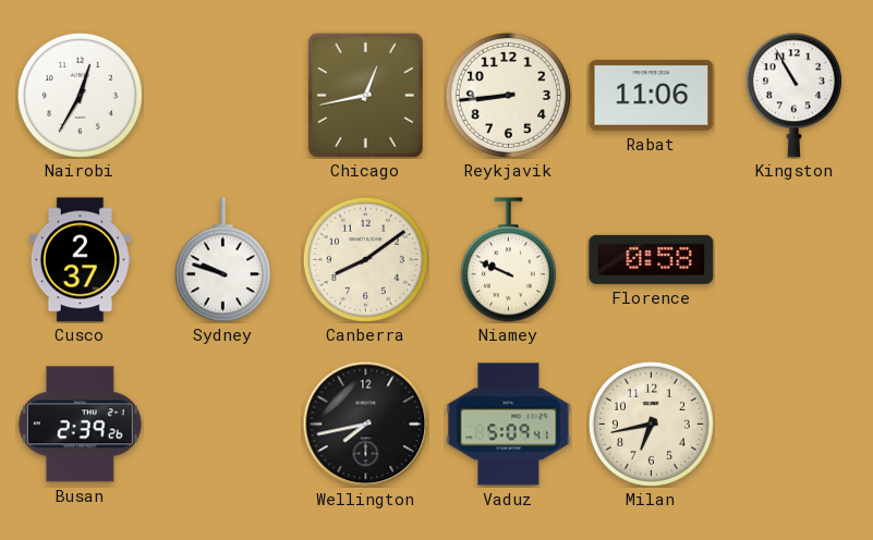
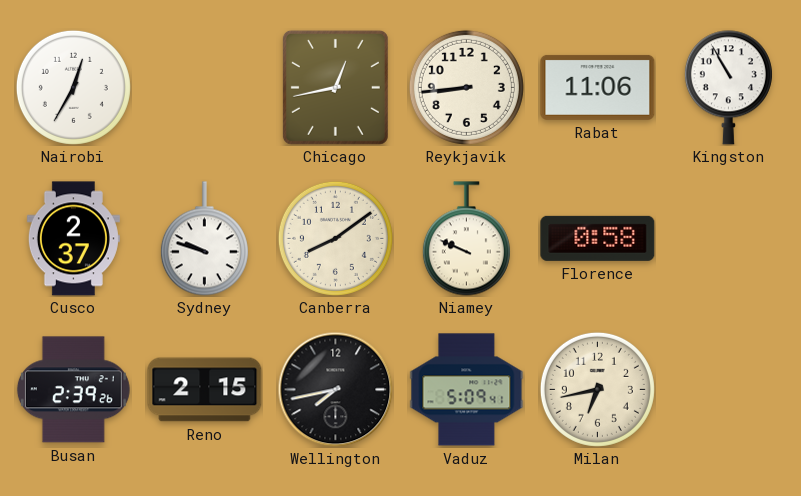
Reno: none -> 2:15 (205, 390)
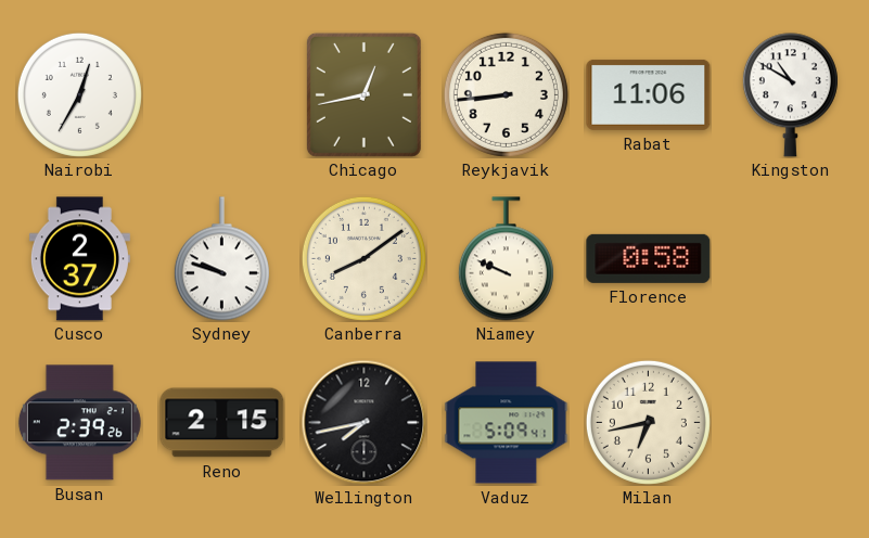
Kingston: 10:55 -> 10:50 (790, 95)
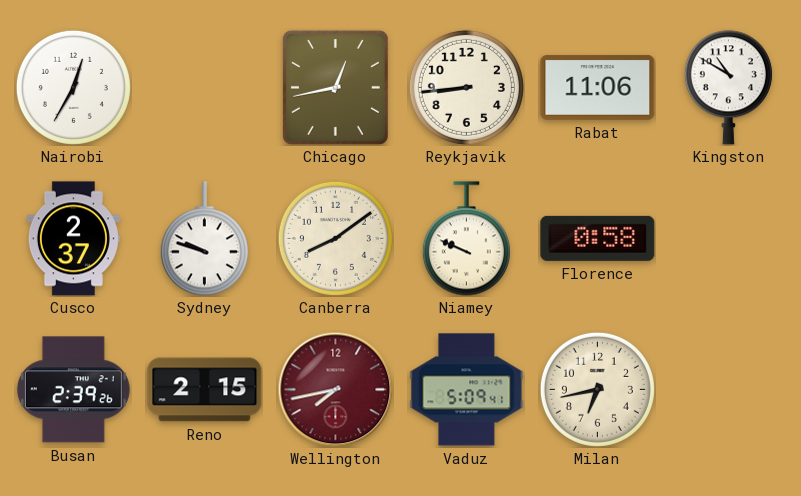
Wellington dial: black -> burgundy (335, 389)
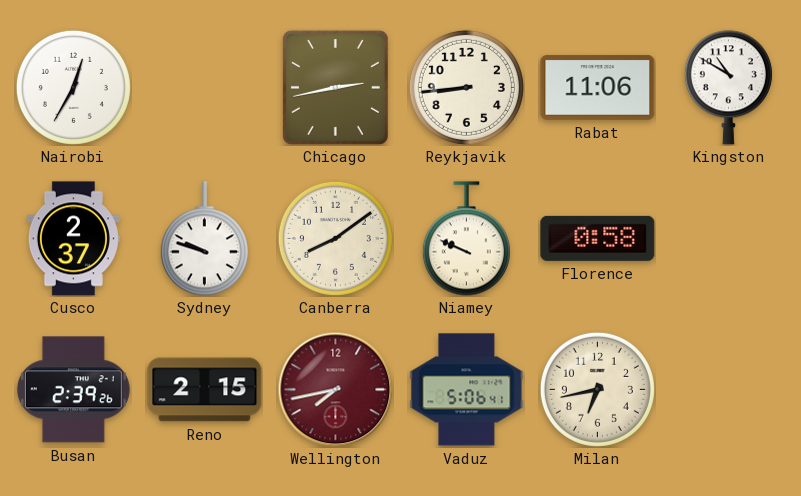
Chicago: 12:43 -> 2:43 (335, 87)
Vaduz: 5:09 -> 5:06 (467, 390)
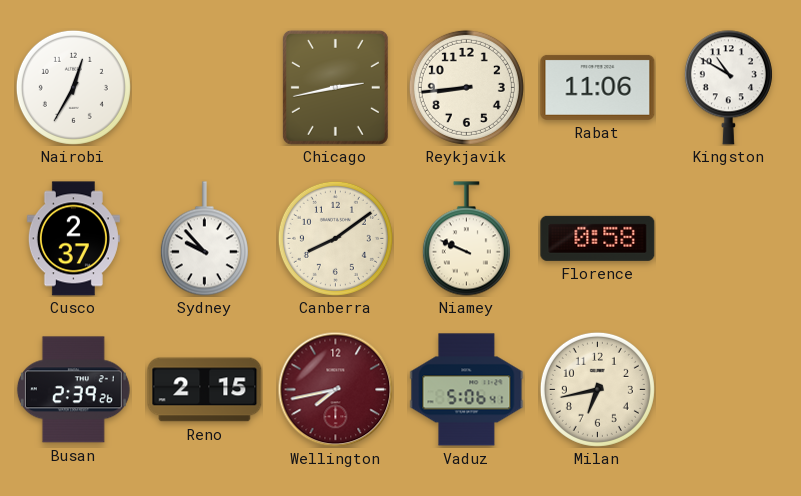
Sydney: 9:48 -> 9:53 (204, 239)
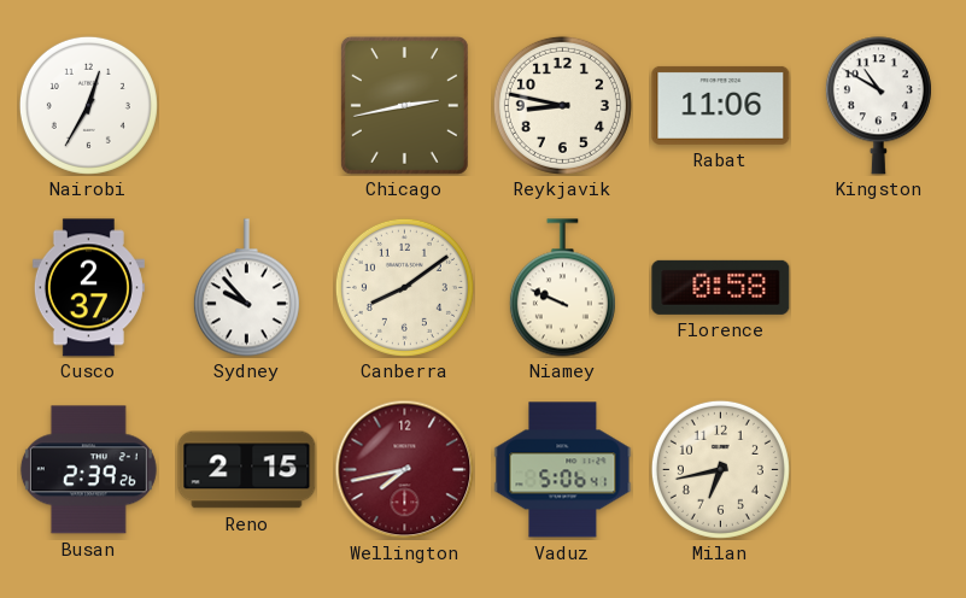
Reykjavik: 8:44 -> 8:47 (562, 105)
